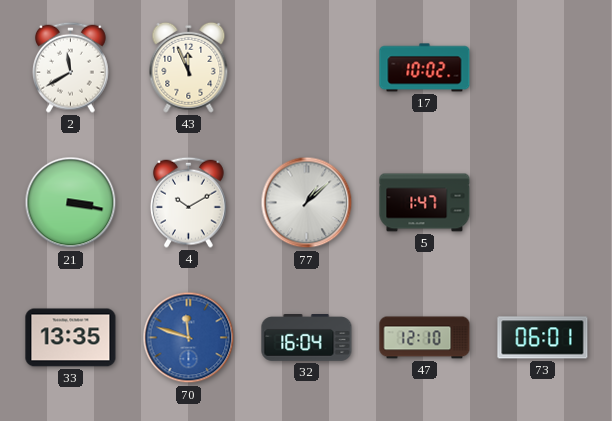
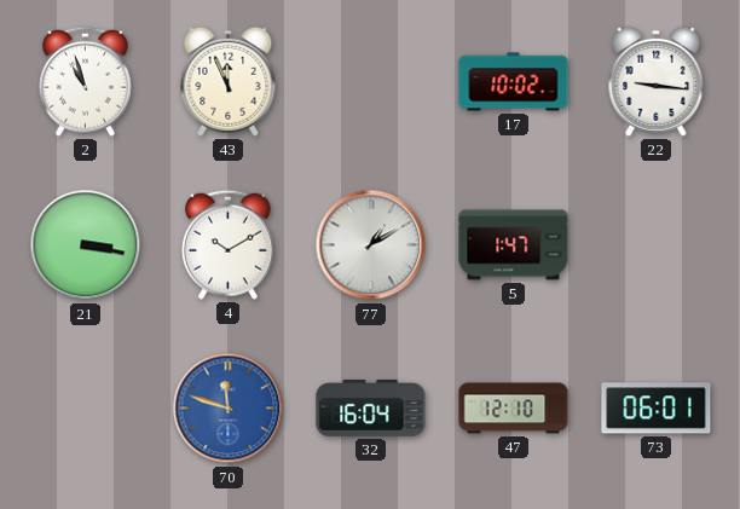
2: 11:40 -> 10:57 (86, 81)
22: none -> 9:16 (657, 81)
77: 1:08 -> 1:10 (371, 245)
33: 13:35 -> none (71, 338)
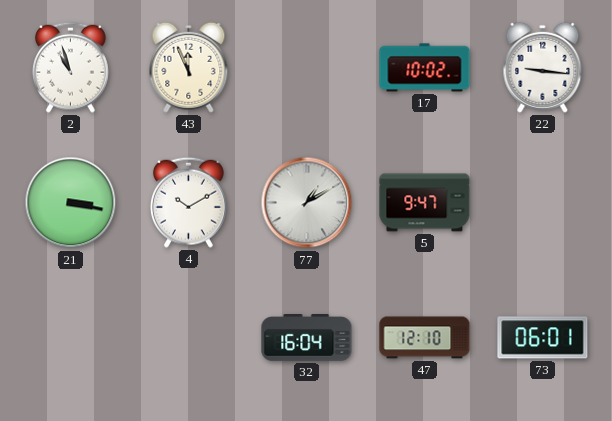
5: 1:47 -> 9:47 (425, 203)
70: 11:48 -> none (229, 409)
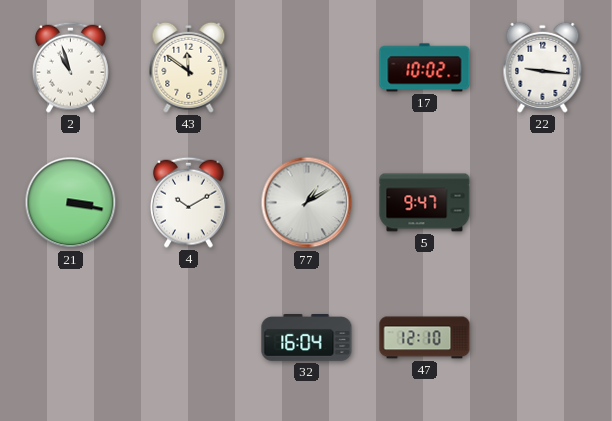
43: 11:56 -> 11:51 (189, 67)
73: 06:01 -> none (543, 338)
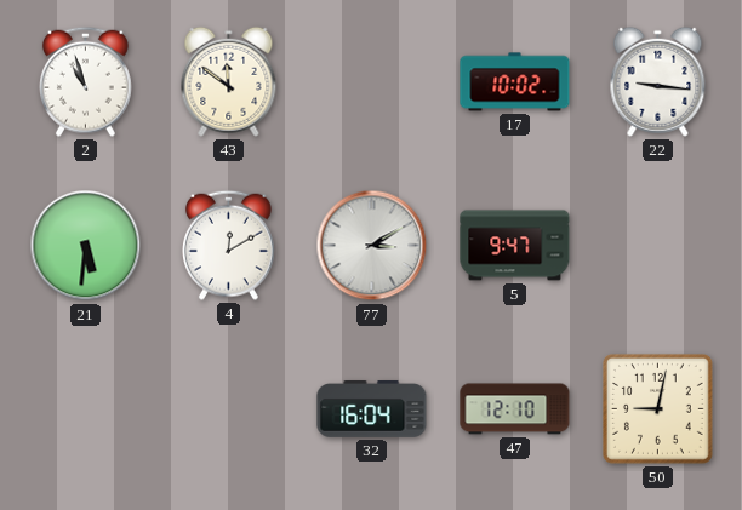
21: 3:17 -> 5:31 (86, 246)
4: 10:10 -> 12:10 (229, 245)
77: 1:10 -> 3:10 (372, 246)
50: none -> 9:02 (658, 409)
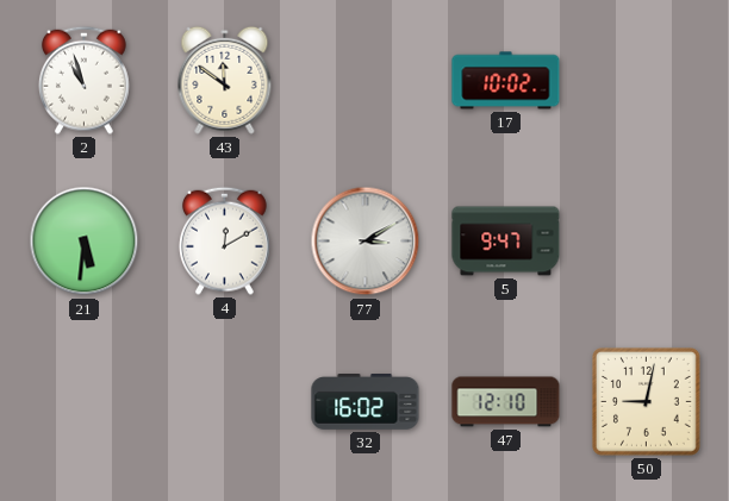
22: 9:16 -> none (658, 81)
32: 16:04 -> 16:02 (366, 402)
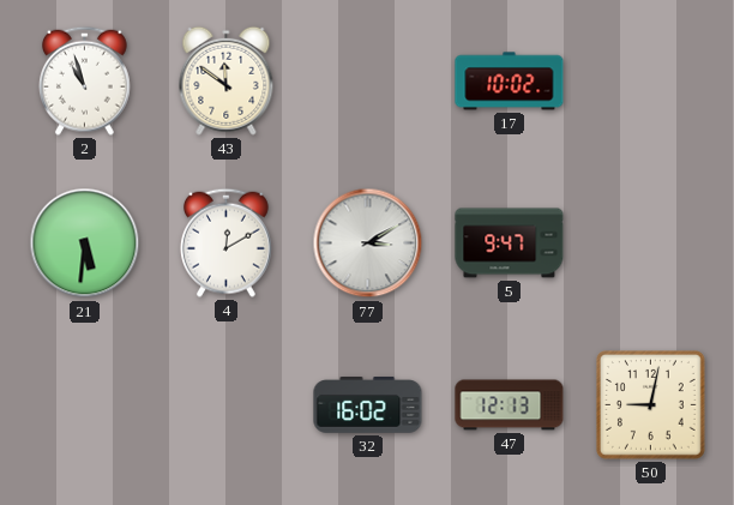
47: 12:10 -> 12:13 (510, 405)
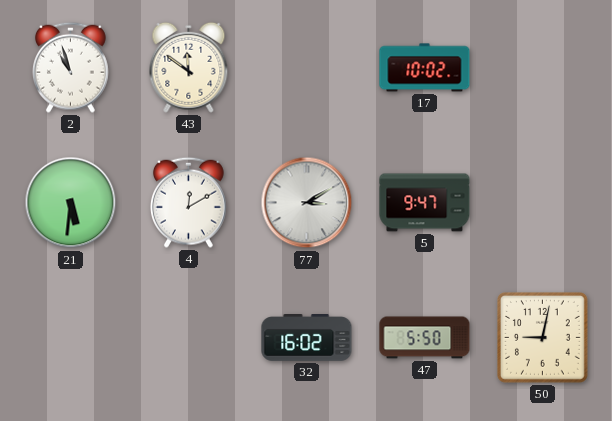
47: 12:13 -> 5:50 (425, 338)
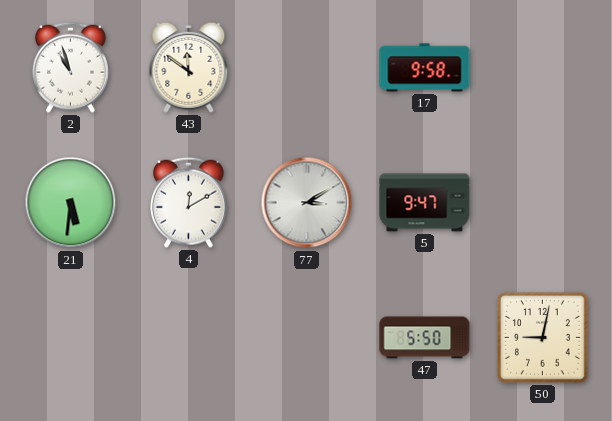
17: 10:02 -> 9:58 (425, 68)
32: 16:02 -> none (307, 338)
